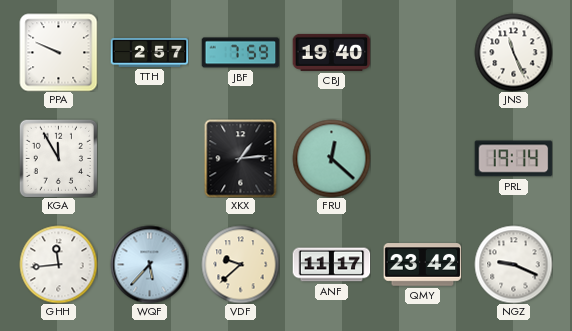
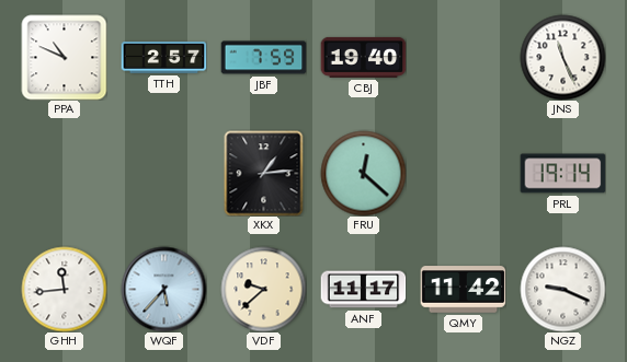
PPA: 9:49 -> 10:49 (64, 57)
KGA: 11:55 -> none (58, 158)
QMY: 23:42 -> 11:42 (463, 290)
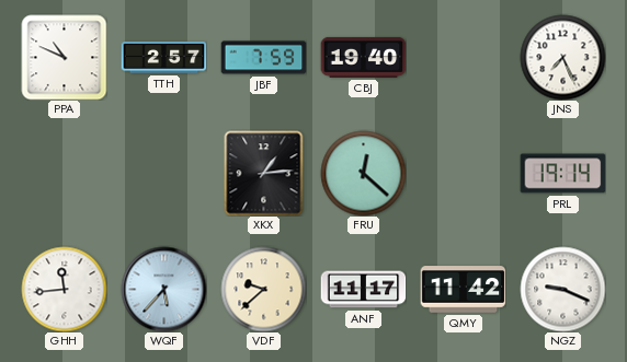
JNS: 11:26 -> 7:26 (562, 57)
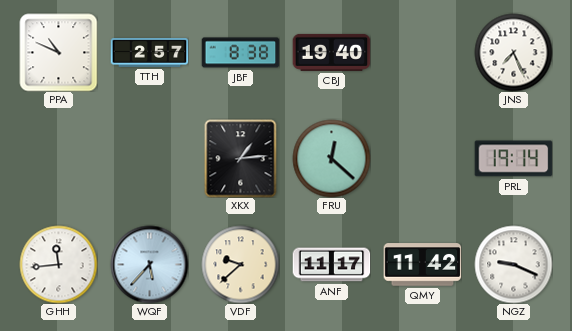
JBF: 7:59 -> 8:38 (240, 53)
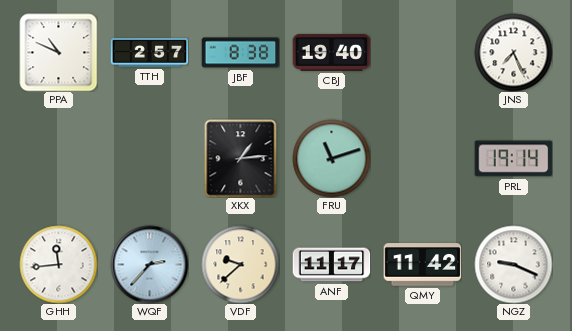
FRU: 12:22 -> 11:12 (331, 158)
WQF: 5:37 -> 2:37 (149, 264)
